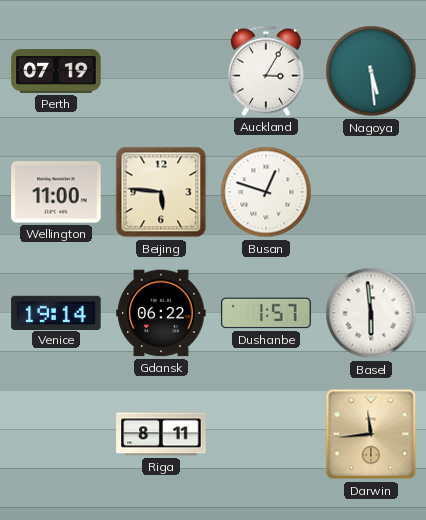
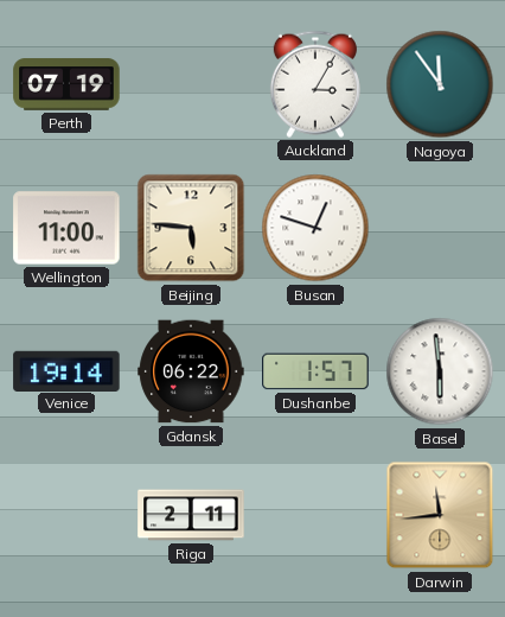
Nagoya: 5:29 -> 11:54 (440, 84)
Riga: 8:11 -> 2:11 (191, 515)
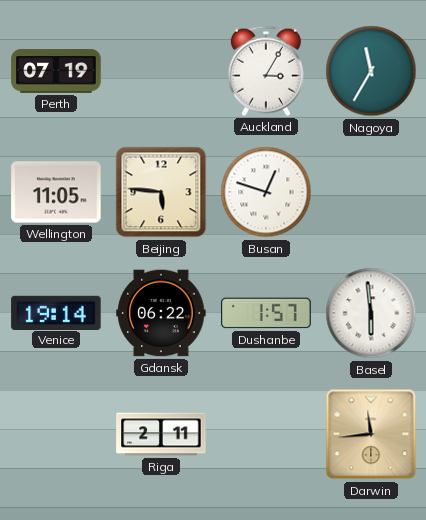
Nagoya: 11:54 -> 11:35 (371, 71)
Wellington: 11:00 -> 11:05 (56, 192)
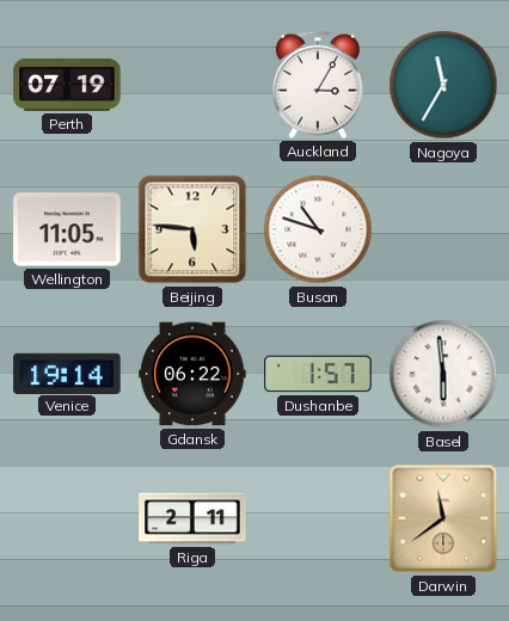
Busan: 12:48 -> 10:48 (318, 229)
Darwin: 11:44 -> 11:39 (443, 518)
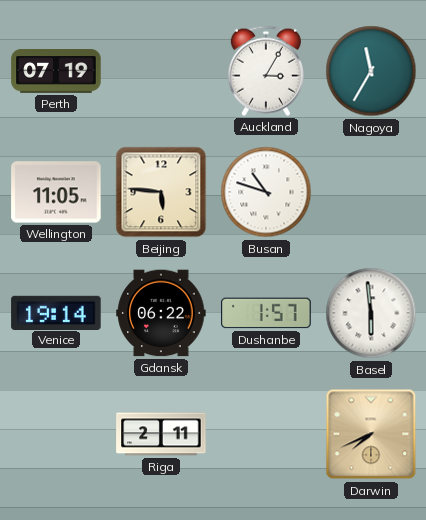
Darwin: 11:39 -> 7:41 (371, 434)
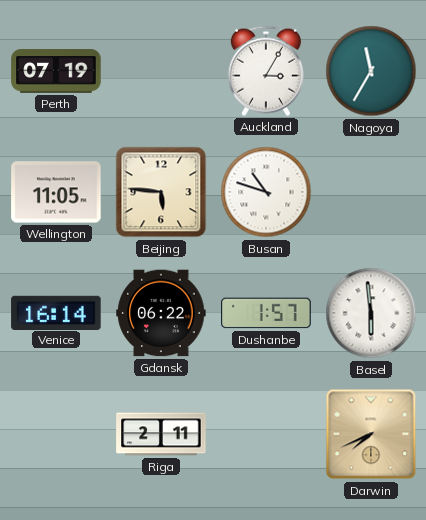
Venice: 19:14 -> 16:14 (56, 312)
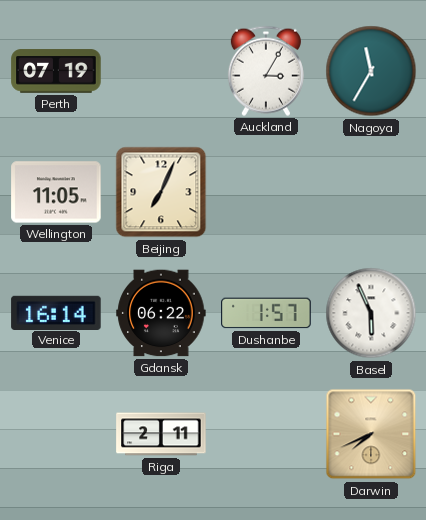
Beijing: 5:46 -> 7:04 (161, 192)
Busan: 10:48 -> none (266, 192)
Basel: 5:59 -> 5:56 (371, 313)
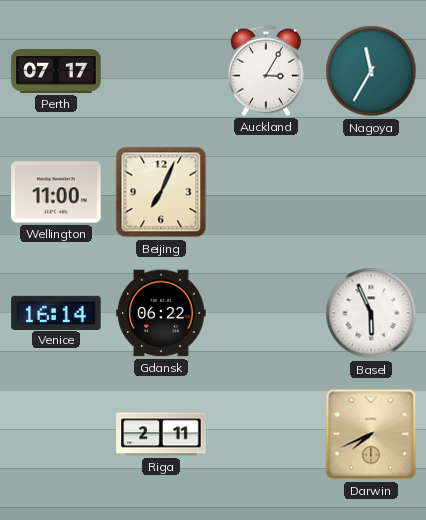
Perth: 07:19 -> 07:17 (56, 71)
Wellington: 11:05 -> 11:00 (56, 192)
Dushanbe: 1:57 -> none (266, 313)
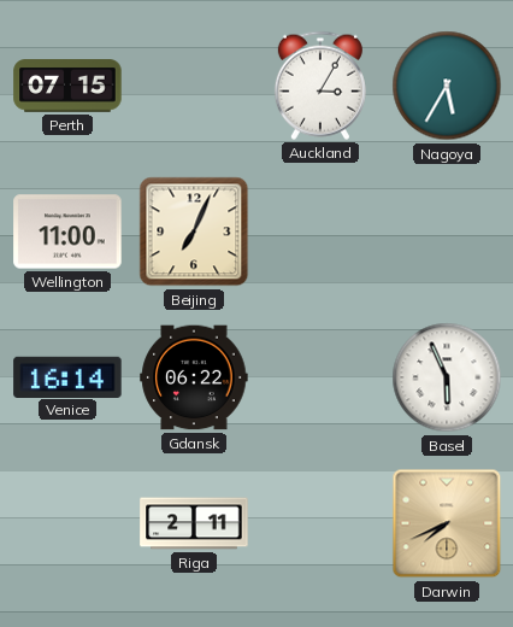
Perth: 07:17 -> 07:15 (67, 86)
Nagoya: 11:35 -> 5:35 (447, 86)
